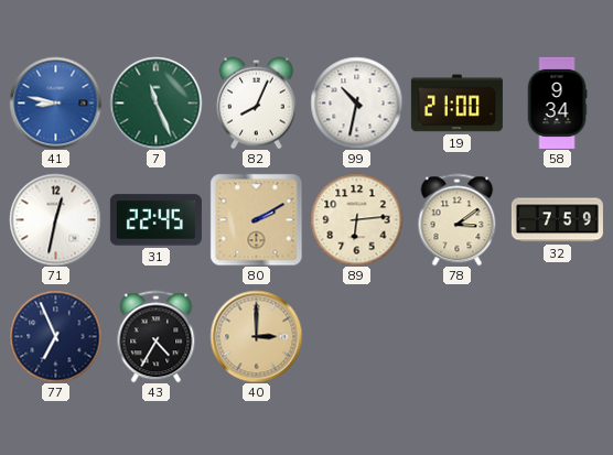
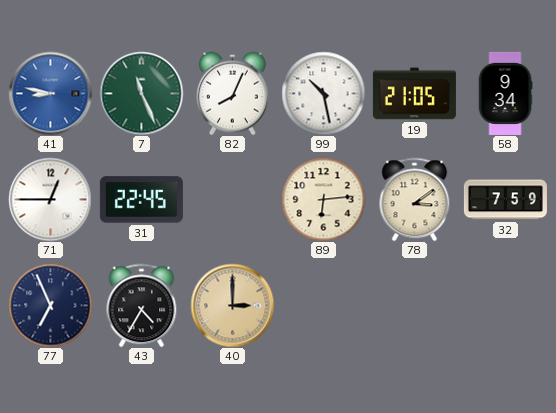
99: 10:32 -> 10:28 (323, 93)
19: 21:00 -> 21:05 (414, 94)
71: 12:32 -> 12:45 (50, 199)
80: 2:10 -> none (256, 219)
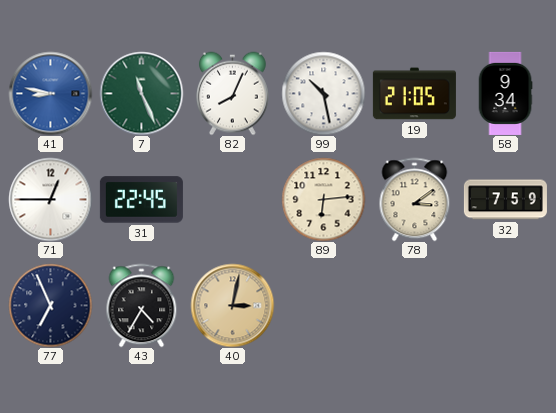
40: 3:00 -> 3:02 (232, 305)
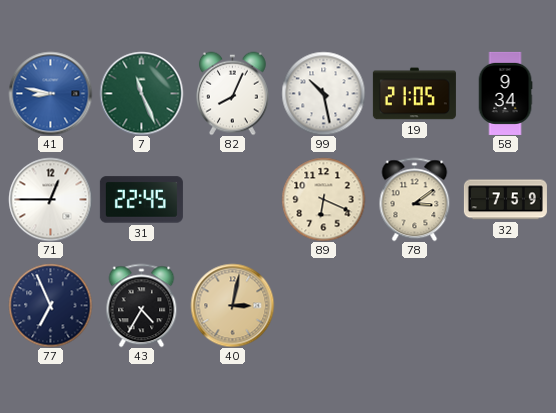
89: 6:14 -> 6:19 (323, 199)
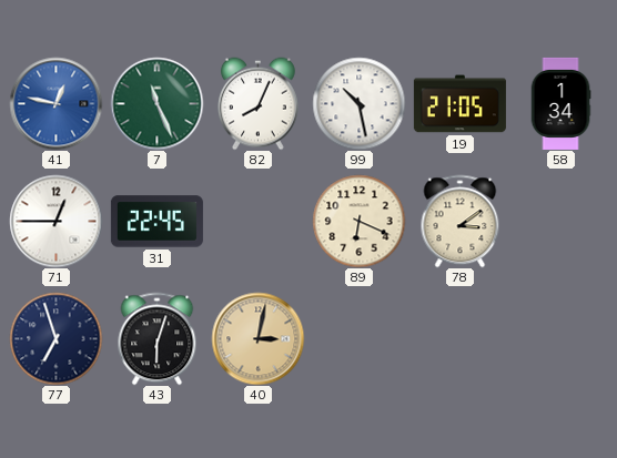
41: 8:47 -> 12:47 (55, 103)
58: 9:34 -> 1:34 (560, 103)
32: 7:59 -> none (505, 200)
77: 6:56 -> 6:57 (55, 338)
43: 4:35 -> 6:03 (158, 338)
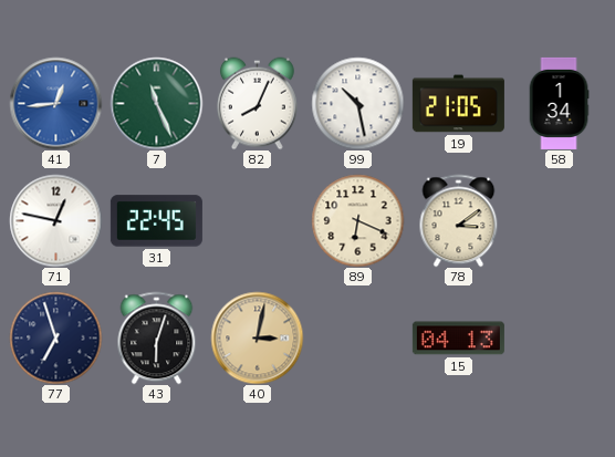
41: 12:47 -> 12:44 (55, 103)
71: 12:45 -> 12:47 (55, 220)
15: none -> 04:13 (458, 339)
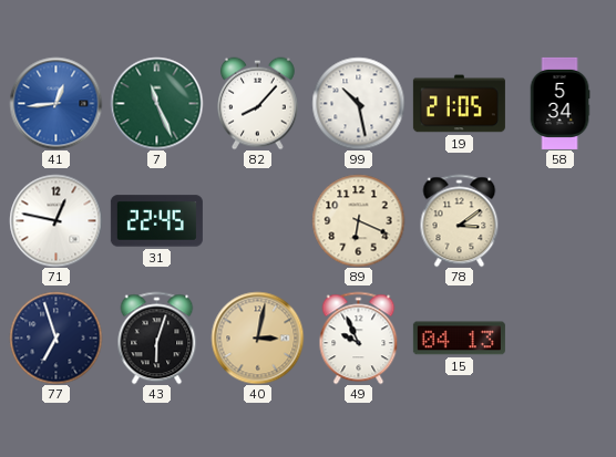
82: 8:04 -> 8:07 (258, 103)
58: 1:34 -> 5:34 (559, 103)
49: none -> 9:56 (359, 337)
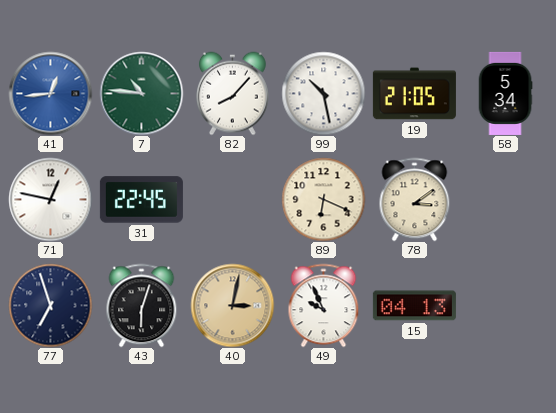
7: 11:26 -> 10:46 (141, 93)
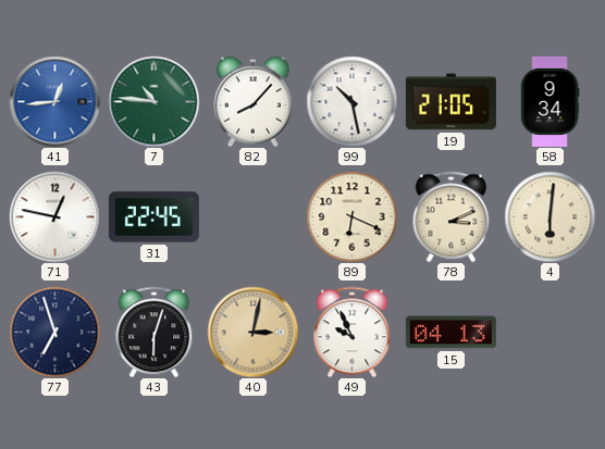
58: 5:34 -> 9:34 (550, 101)
78: 3:09 -> 3:11 (452, 216)
4: none -> 6:01 (550, 216)
